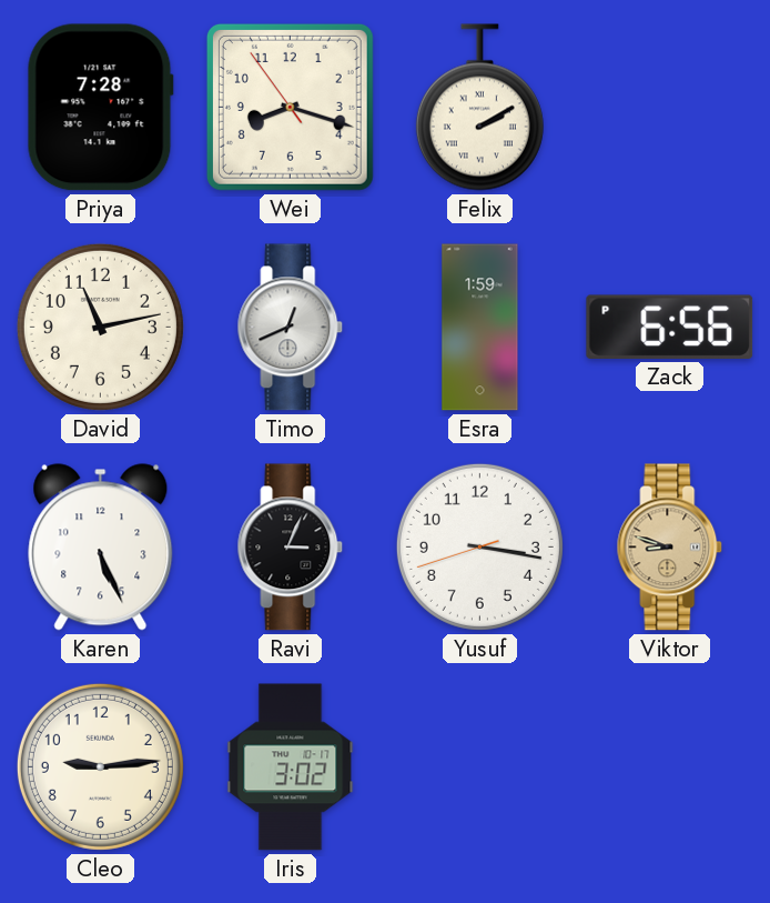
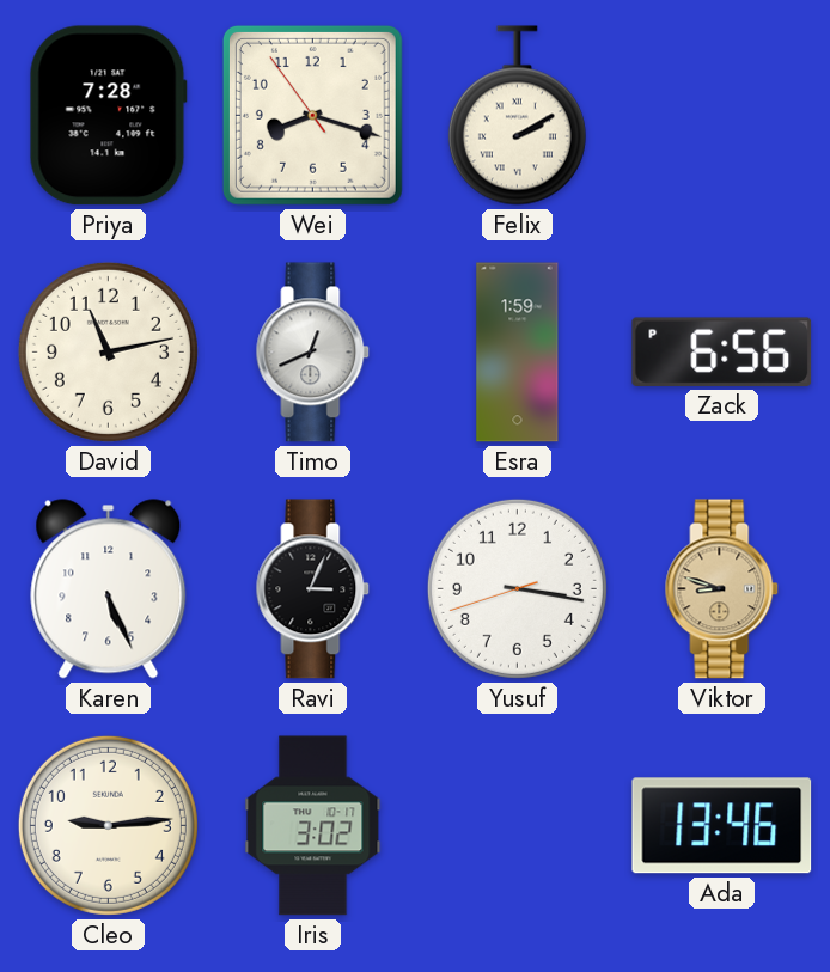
Ada: none -> 13:46 (722, 826)
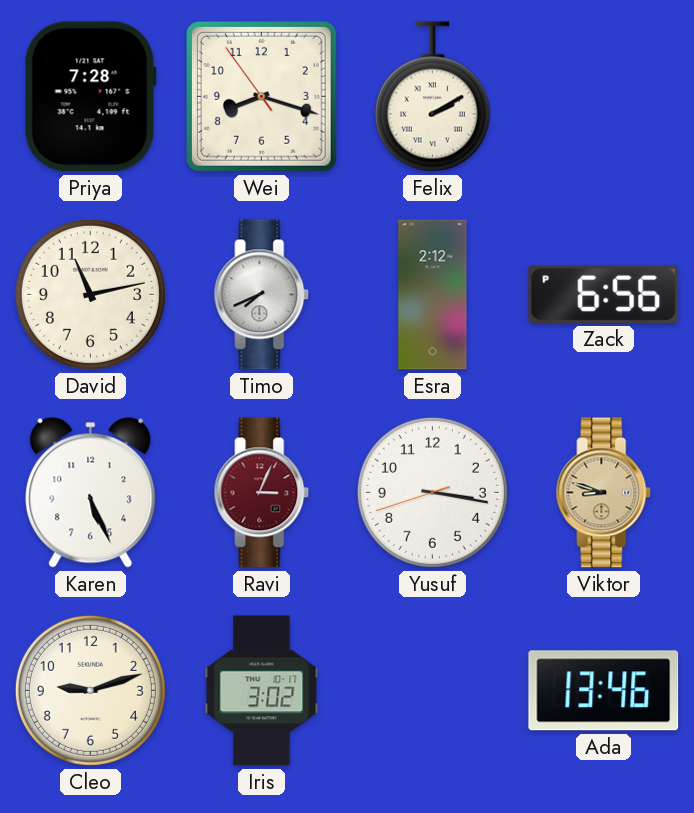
Timo: 12:41 -> 7:41 (262, 295)
Esra: 1:59 -> 2:12 (433, 295)
Ravi dial: black -> burgundy (262, 493)
Cleo: 9:14 -> 9:12 (90, 690)
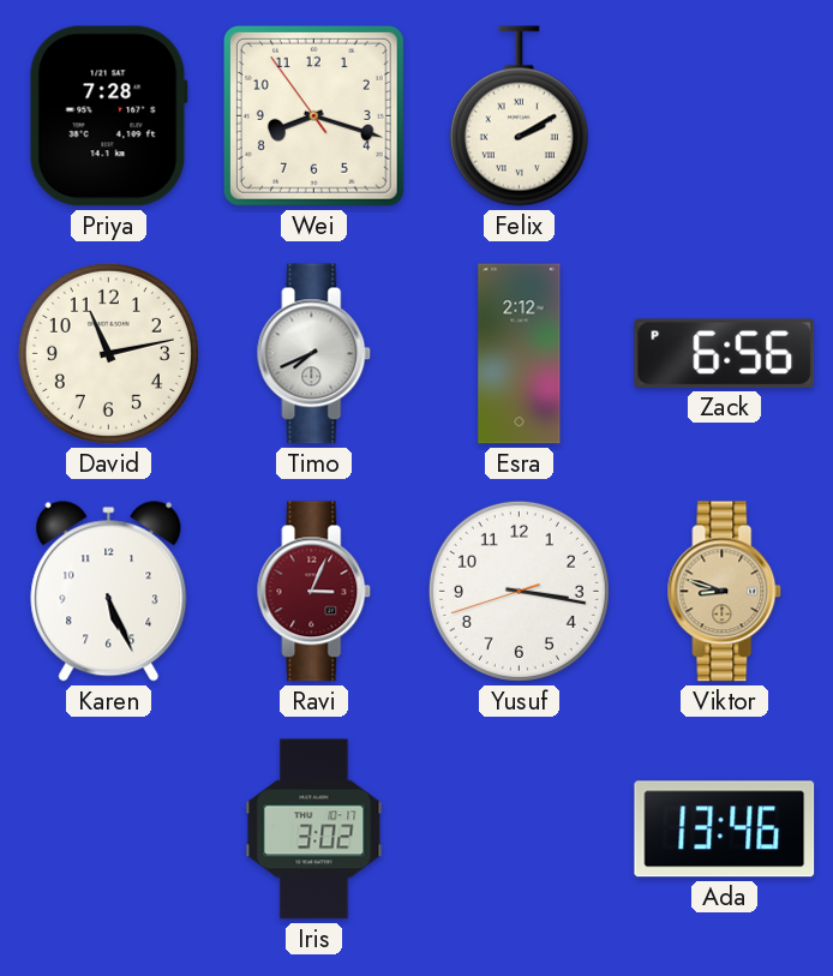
Cleo: 9:12 -> none (90, 690)
